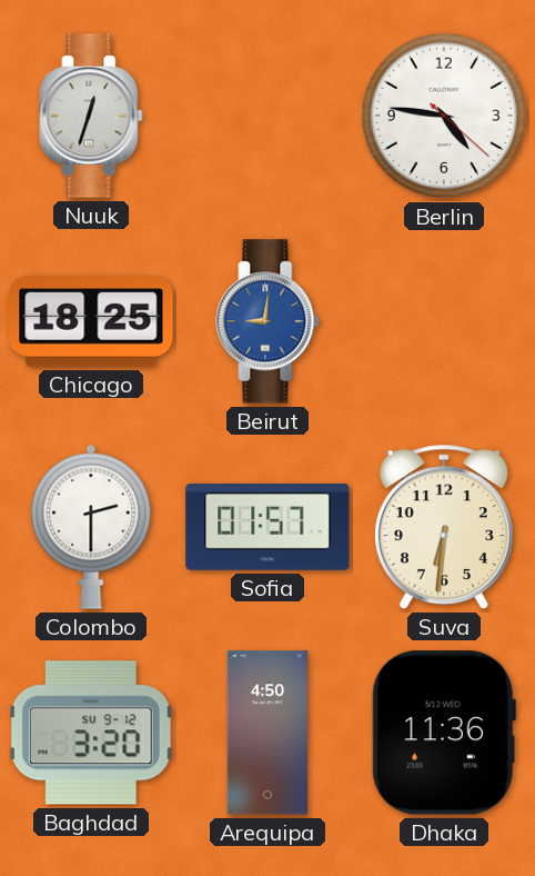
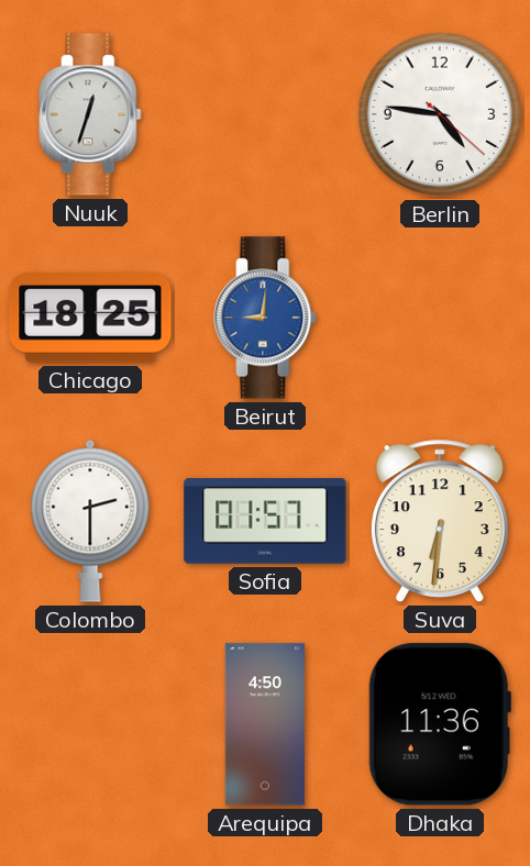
Baghdad: 3:20 -> none (91, 733)
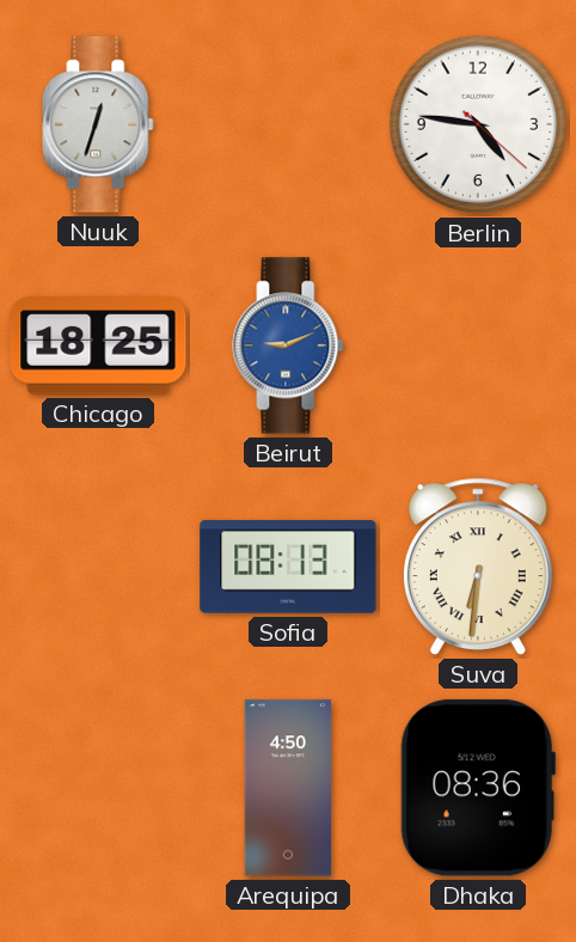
Beirut: 9:01 -> 9:11 (288, 345)
Colombo: 2:30 -> none (90, 521)
Sofia: 01:57 -> 08:13 (288, 567)
Suva numerals: Arabic -> Roman (478, 567)
Dhaka: 11:36 -> 08:36 (478, 788)
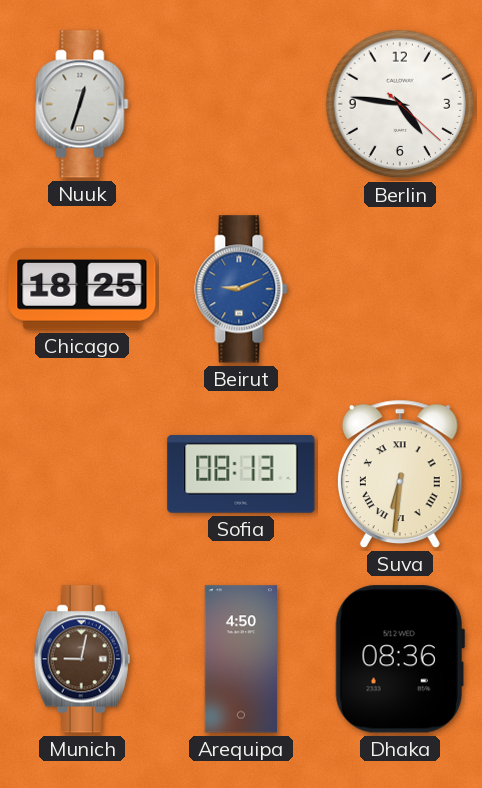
Munich: none -> 9:02 (82, 659)
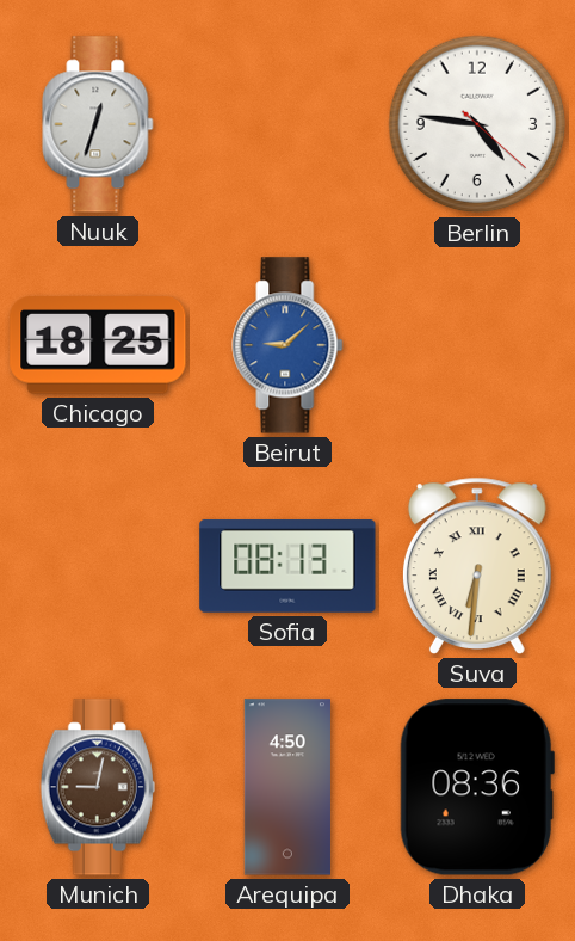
Beirut: 9:11 -> 9:08 (287, 345)
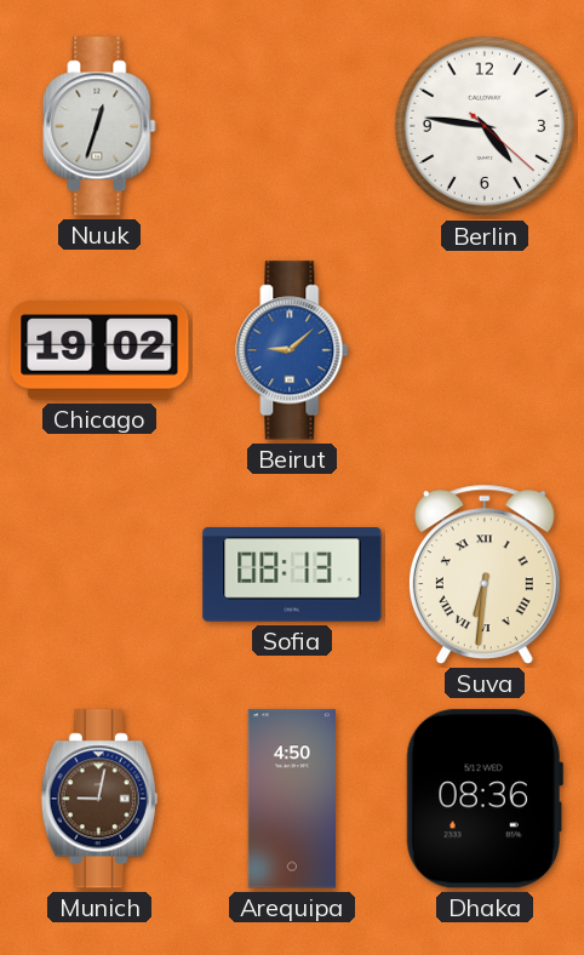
Chicago: 18:25 -> 19:02 (99, 350)
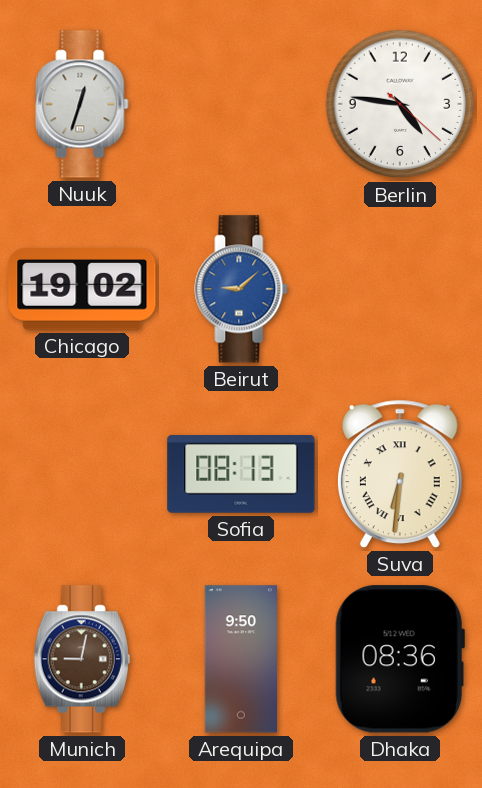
Arequipa: 4:50 -> 9:50 (241, 659)
